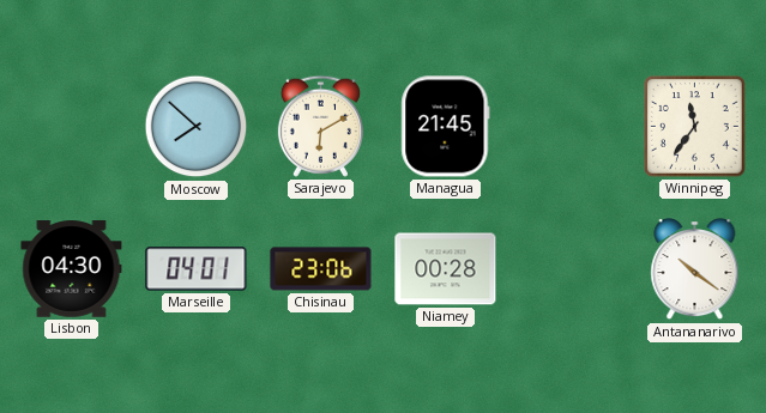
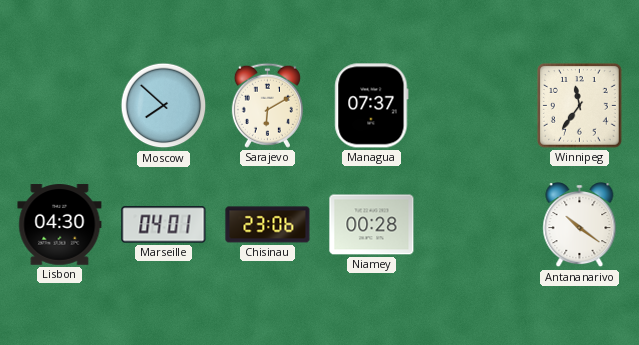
Managua: 21:45 -> 07:37 (372, 106)
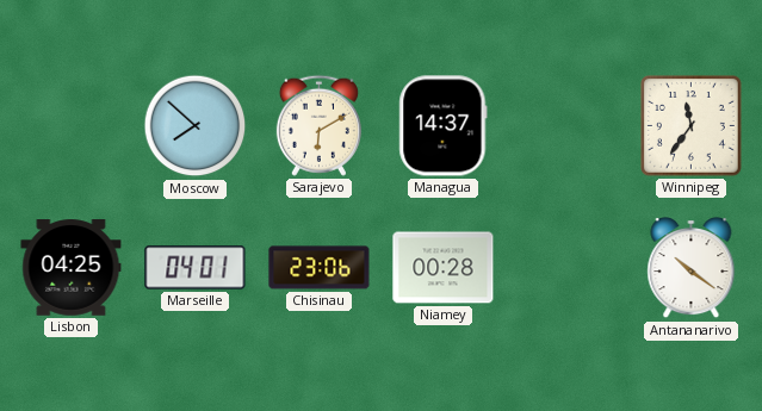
Managua: 07:37 -> 14:37 (444, 126)
Lisbon: 04:30 -> 04:25 (72, 268)
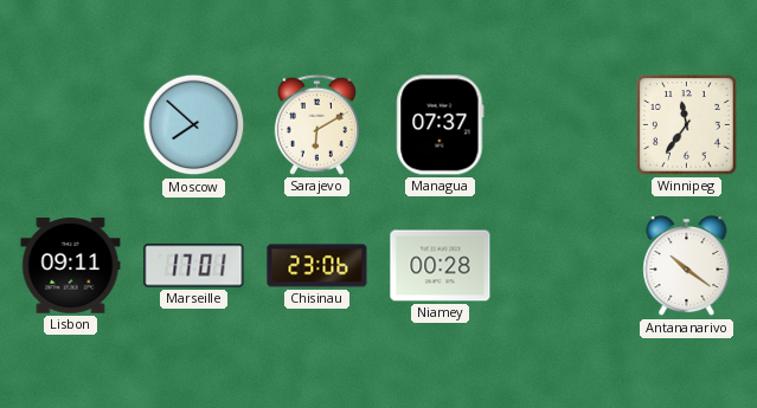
Managua: 14:37 -> 07:37 (441, 125)
Lisbon: 04:25 -> 09:11 (71, 266)
Marseille: 04:01 -> 17:01 (194, 266)
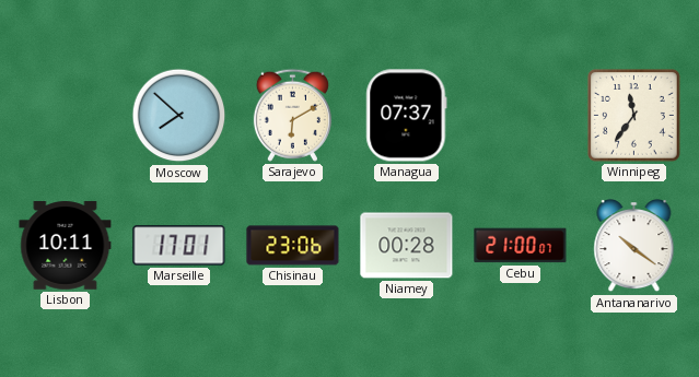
Lisbon: 09:11 -> 10:11 (66, 246)
Cebu: none -> 21:00 (521, 246)
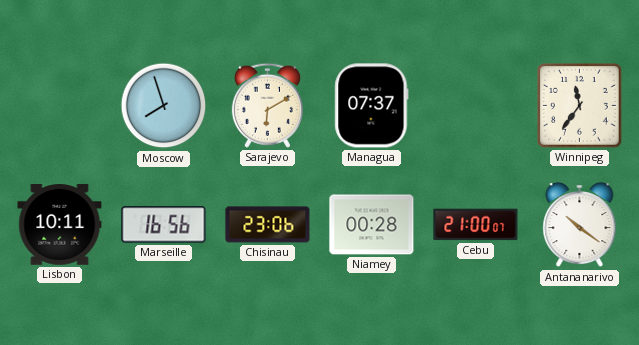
Moscow: 7:52 -> 7:57 (164, 106)
Marseille: 17:01 -> 16:56 (164, 225)
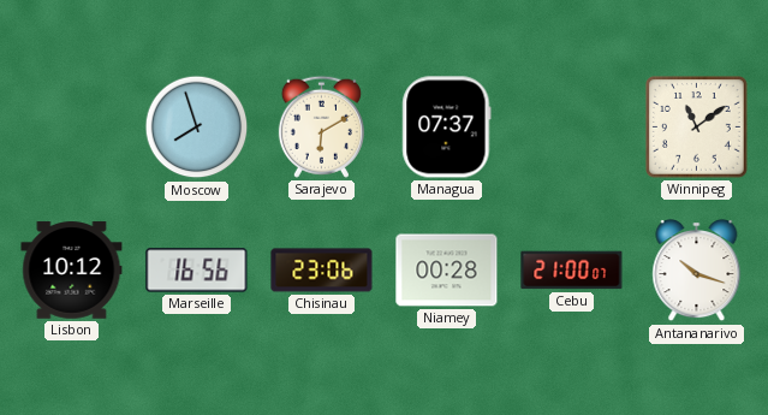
Winnipeg: 11:36 -> 11:09 (697, 128)
Lisbon: 10:11 -> 10:12 (72, 271)
Antananarivo: 10:21 -> 10:18 (697, 272)
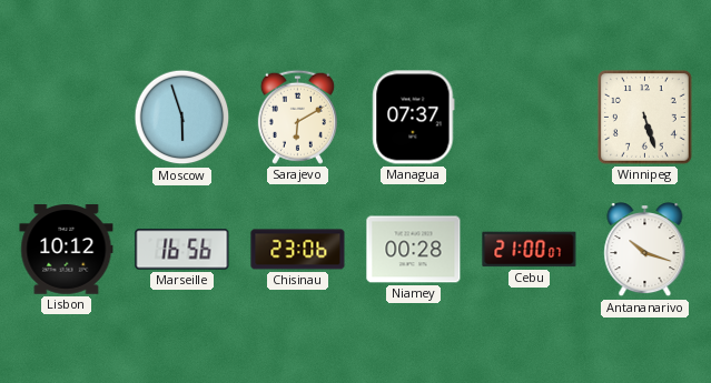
Moscow: 7:57 -> 5:57 (182, 118)
Winnipeg: 11:09 -> 5:27 (645, 118)
